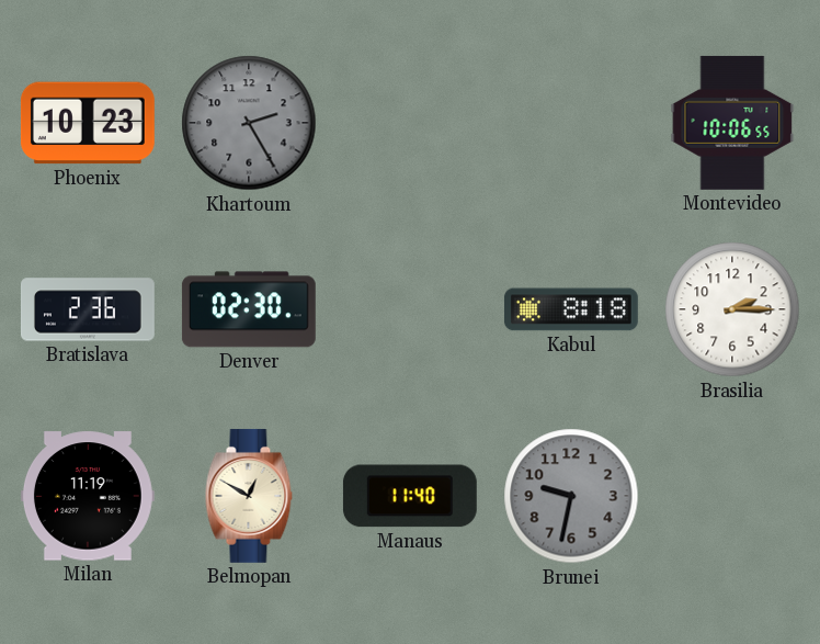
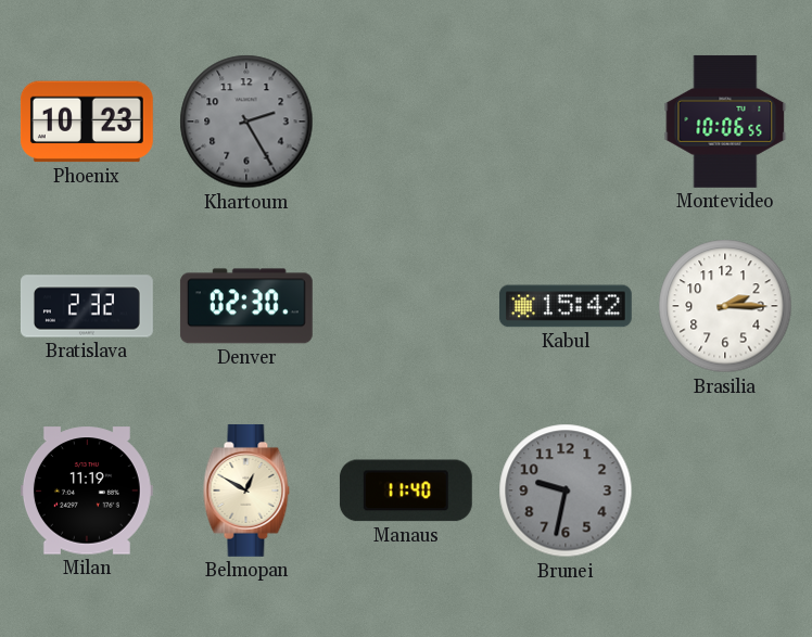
Bratislava: 2:36 -> 2:32 (87, 306)
Kabul: 8:18 -> 15:42 (566, 306)
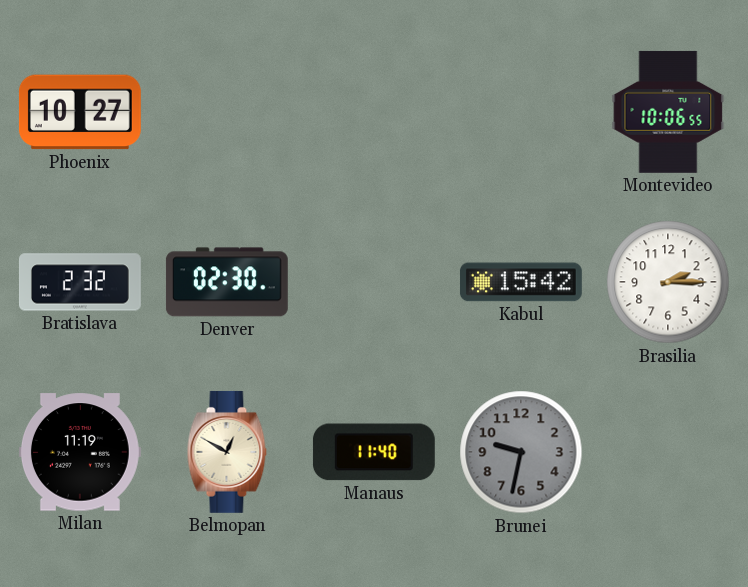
Phoenix: 10:23 -> 10:27 (80, 112)
Khartoum: 2:25 -> none (246, 122)
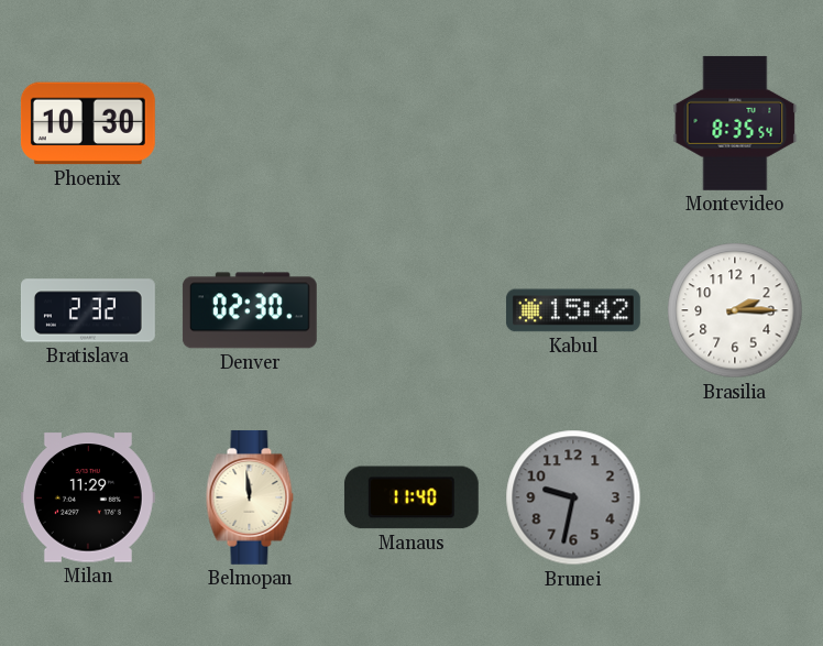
Phoenix: 10:27 -> 10:30 (88, 123)
Montevideo: 10:06 -> 8:35 (735, 123)
Milan: 11:19 -> 11:29 (88, 497)
Belmopan: 12:50 -> 11:59 (250, 497)
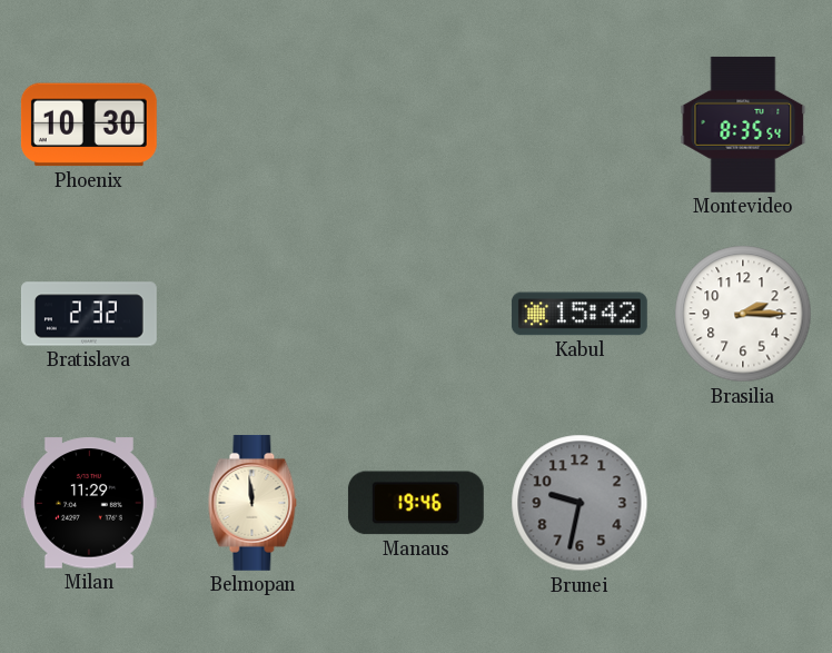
Denver: 02:30 -> none (250, 310)
Manaus: 11:40 -> 19:46 (416, 503)
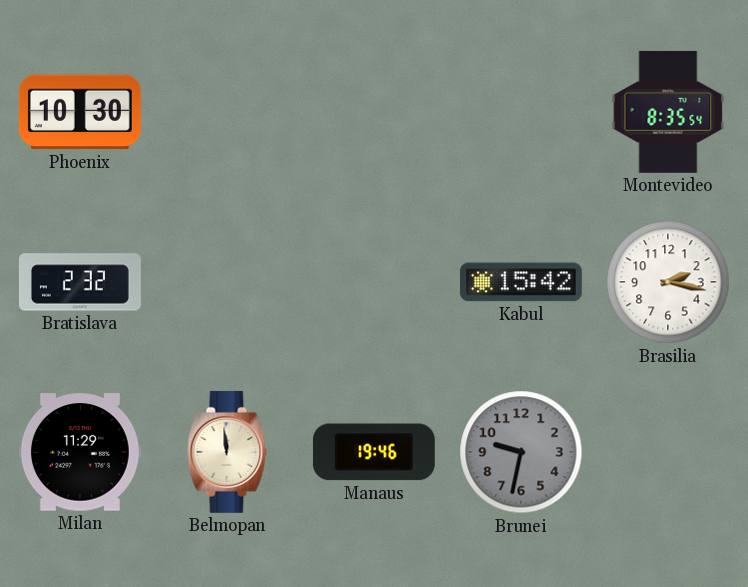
Brasilia: 2:15 -> 2:17 (668, 282)
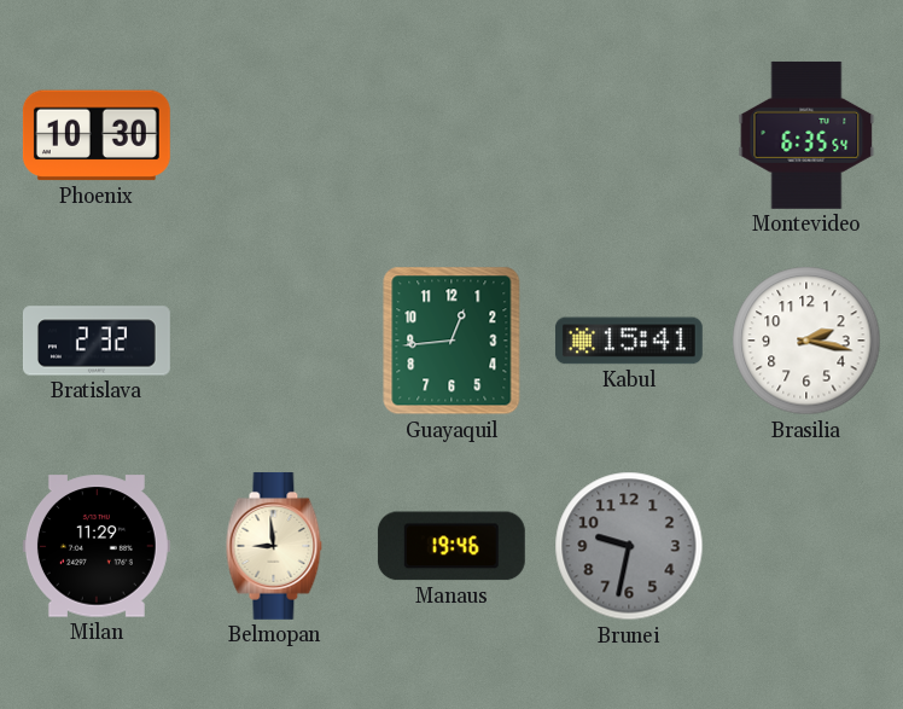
Montevideo: 8:35 -> 6:35 (806, 135)
Guayaquil: none -> 12:44 (451, 341)
Kabul: 15:42 -> 15:41 (629, 341)
Belmopan: 11:59 -> 8:59 (274, 546)
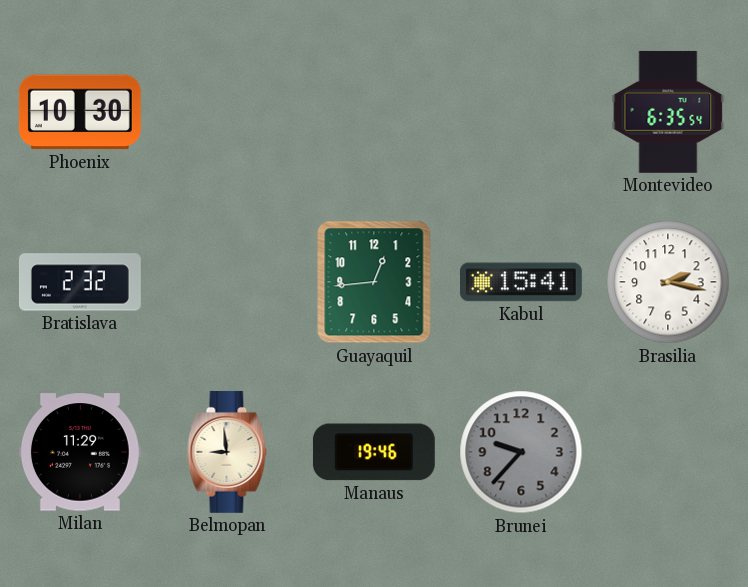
Brunei: 9:32 -> 9:37 (521, 452)
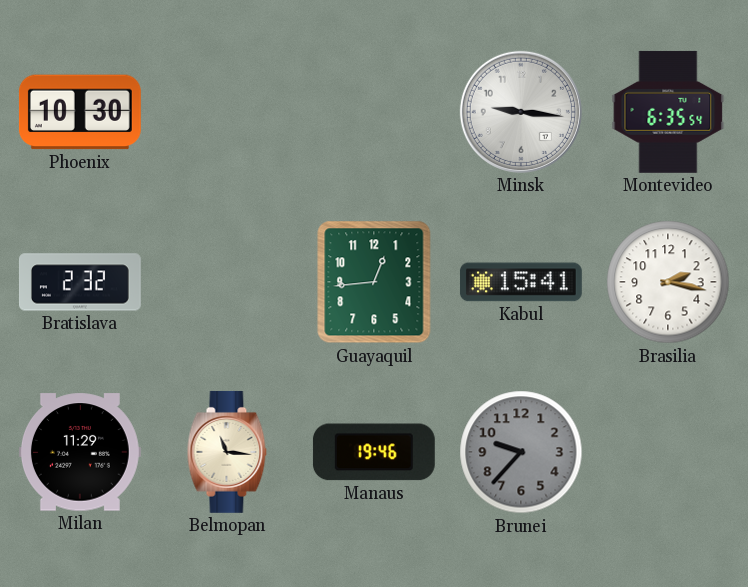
Minsk: none -> 9:16 (521, 112)
Belmopan: 8:59 -> 11:16 (227, 452)
